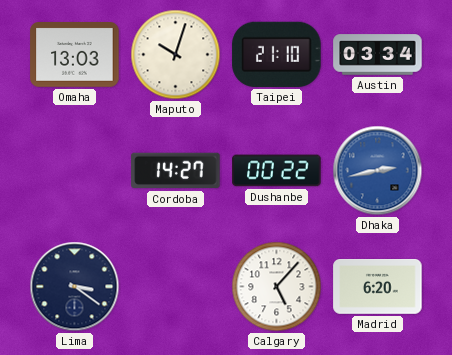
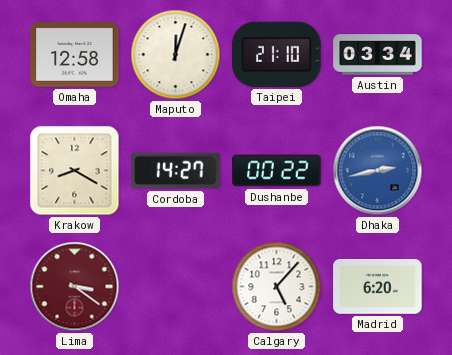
Omaha: 13:03 -> 12:58 (75, 55)
Maputo: 10:03 -> 12:03 (176, 55)
Krakow: none -> 8:20 (75, 171)
Lima dial: navy -> burgundy (75, 287)
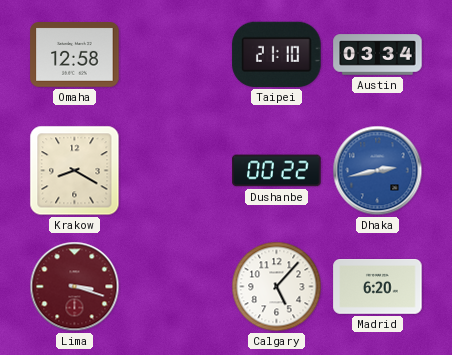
Maputo: 12:03 -> none (176, 55)
Cordoba: 14:27 -> none (176, 171)
Lima: 3:21 -> 3:18 (75, 287)
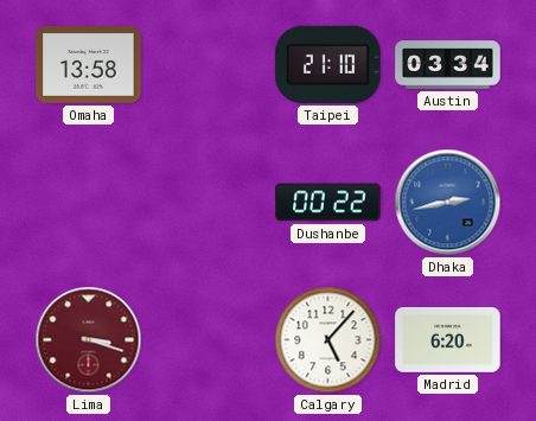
Omaha: 12:58 -> 13:58 (89, 65)
Krakow: 8:20 -> none (75, 171)
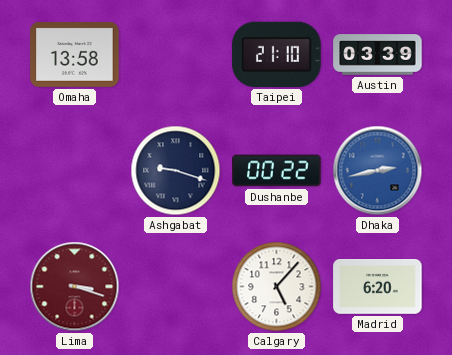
Austin: 03:34 -> 03:39 (378, 55)
Ashgabat: none -> 9:18 (176, 171)
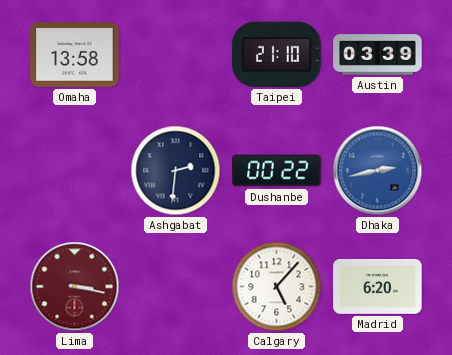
Ashgabat: 9:18 -> 2:31 (176, 171)
Lima: 3:18 -> 3:17 (75, 287)
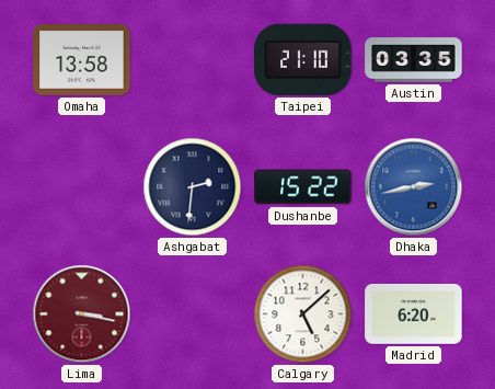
Austin: 03:39 -> 03:35 (414, 60)
Dushanbe: 00:22 -> 15:22 (303, 187)
Calgary: 5:07 -> 5:08 (303, 314)
